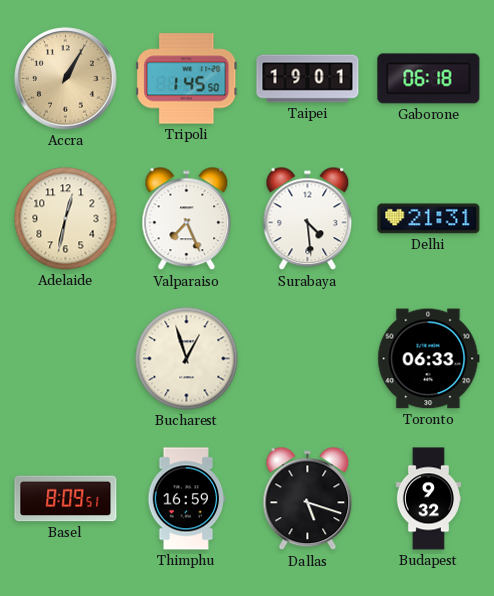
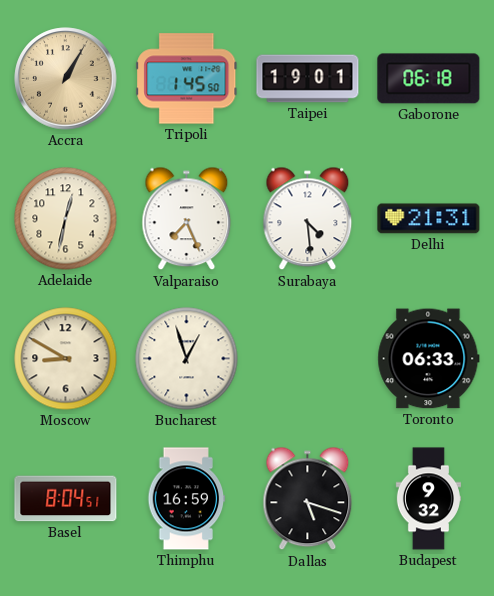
Moscow: none -> 8:50 (66, 359)
Basel: 8:09 -> 8:04 (66, 499)
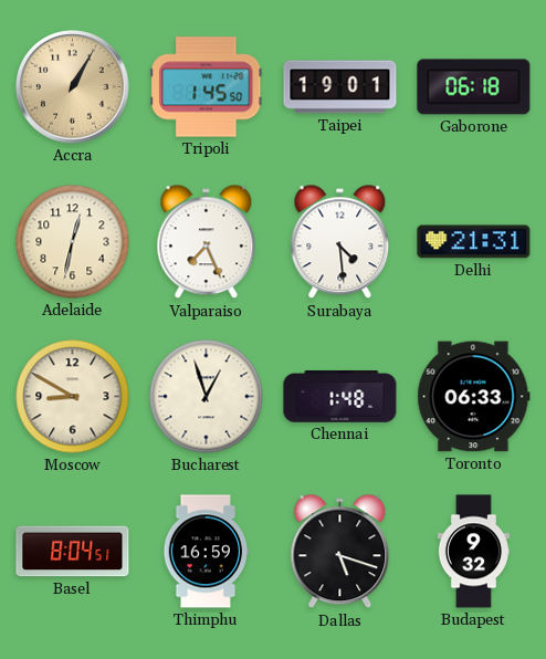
Chennai: none -> 1:48 (340, 397)
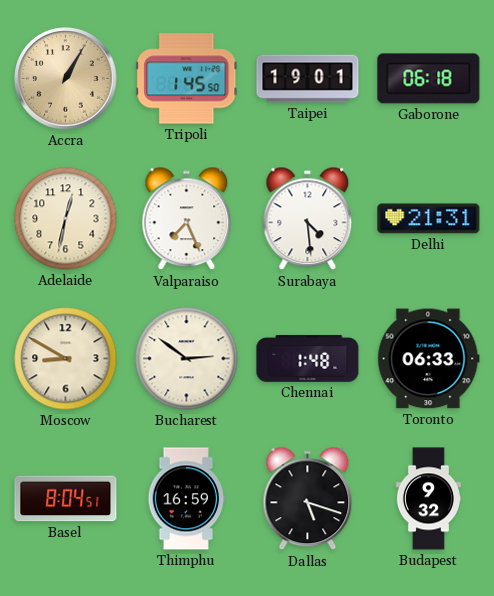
Bucharest: 12:57 -> 2:51 (187, 359)
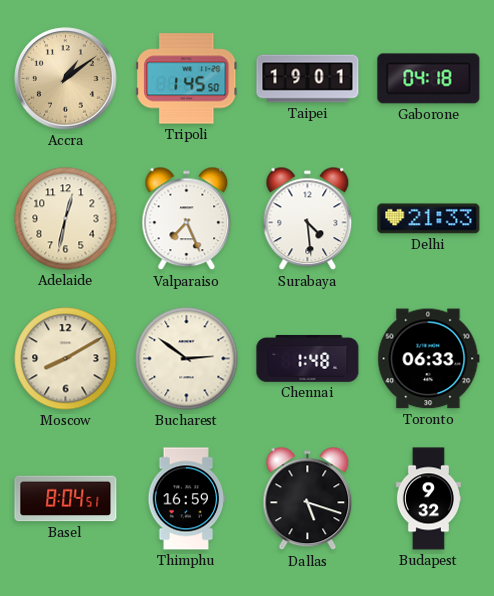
Accra: 1:05 -> 1:09 (66, 79)
Gaborone: 06:18 -> 04:18 (429, 79)
Delhi: 21:31 -> 21:33 (429, 219)
Moscow: 8:50 -> 8:10 (66, 359)
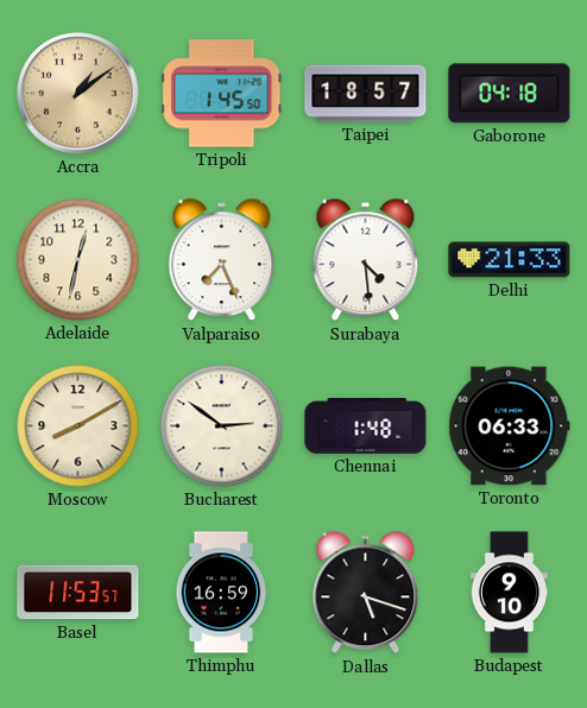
Taipei: 19:01 -> 18:57 (366, 94)
Basel: 8:04 -> 11:53 (78, 593)
Budapest: 9:32 -> 9:10 (509, 593)
